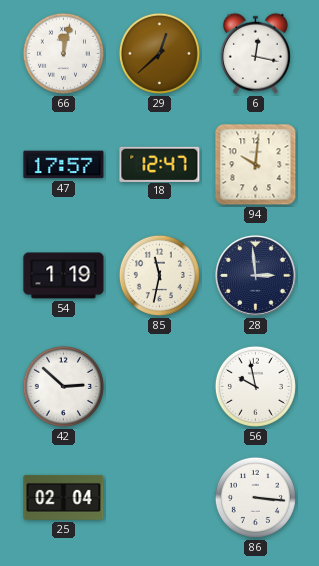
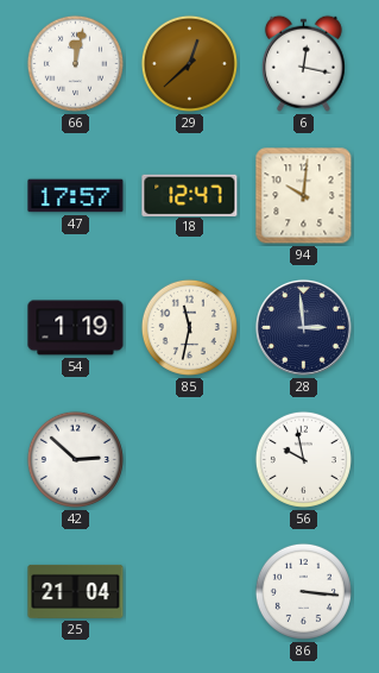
25: 02:04 -> 21:04 (76, 591)
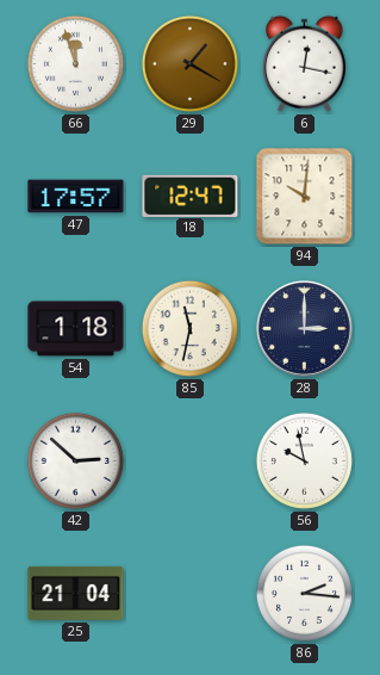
66: 12:02 -> 11:57 (75, 63)
29: 12:38 -> 1:20 (189, 63)
54: 1:19 -> 1:18 (76, 329)
28: 2:59 -> 3:00 (304, 328)
86: 3:16 -> 2:16 (304, 593)
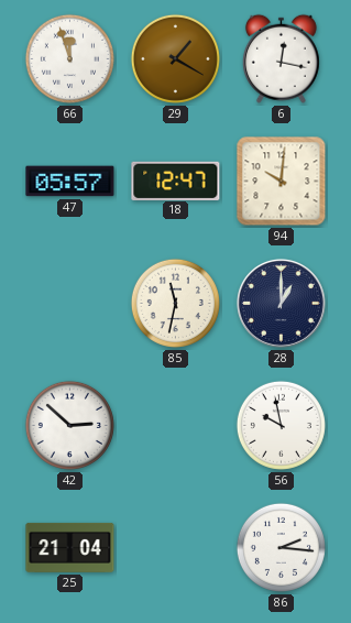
47: 17:57 -> 05:57 (70, 182)
54: 1:18 -> none (76, 329)
28: 3:00 -> 1:00 (281, 303)
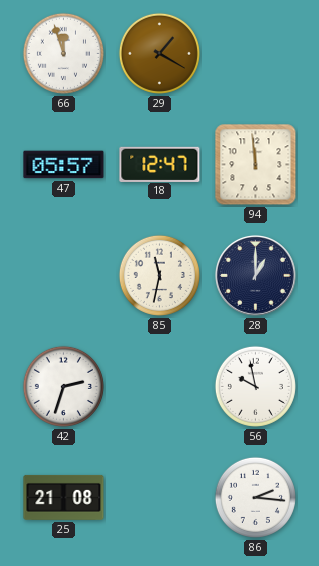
6: 12:17 -> none (281, 58)
94: 10:01 -> 11:59 (256, 165)
42: 2:52 -> 2:33 (63, 386)
25: 21:04 -> 21:08 (64, 497)
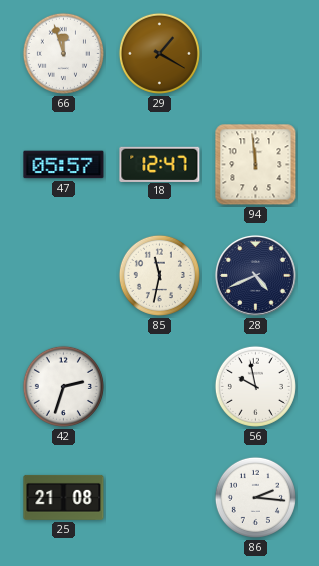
28: 1:00 -> 4:41 (255, 275)
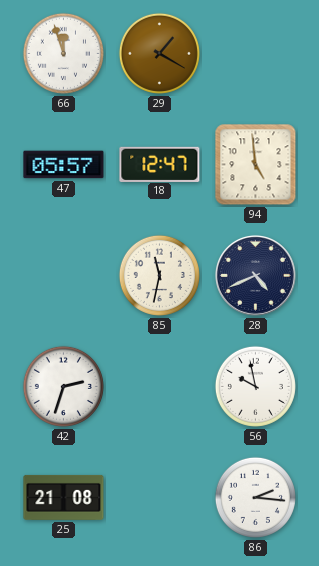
94: 11:59 -> 4:59 (256, 165)
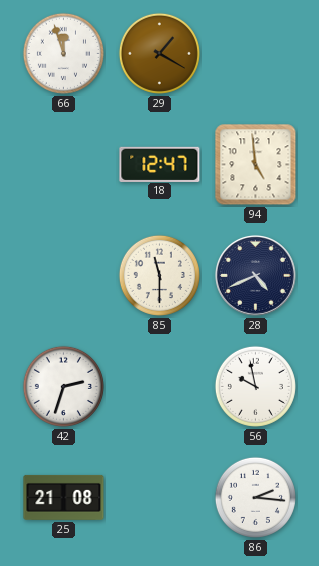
47: 05:57 -> none (64, 165)
85: 11:32 -> 11:30 (159, 275)
